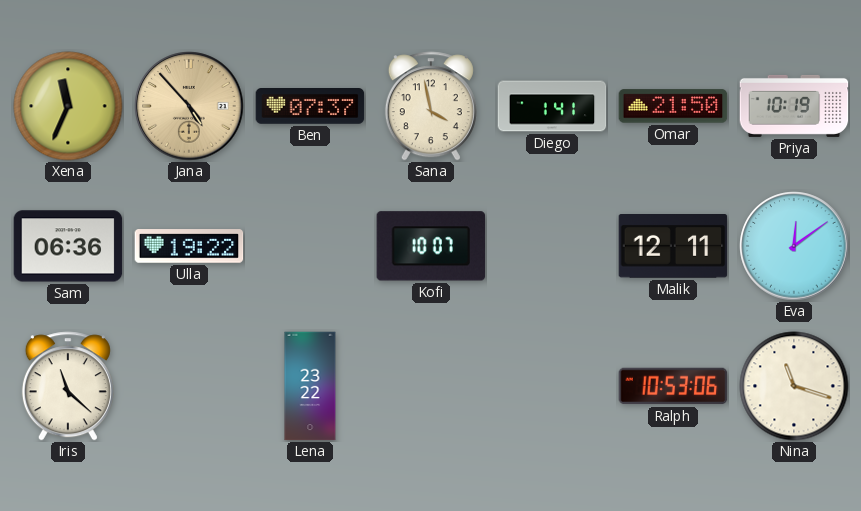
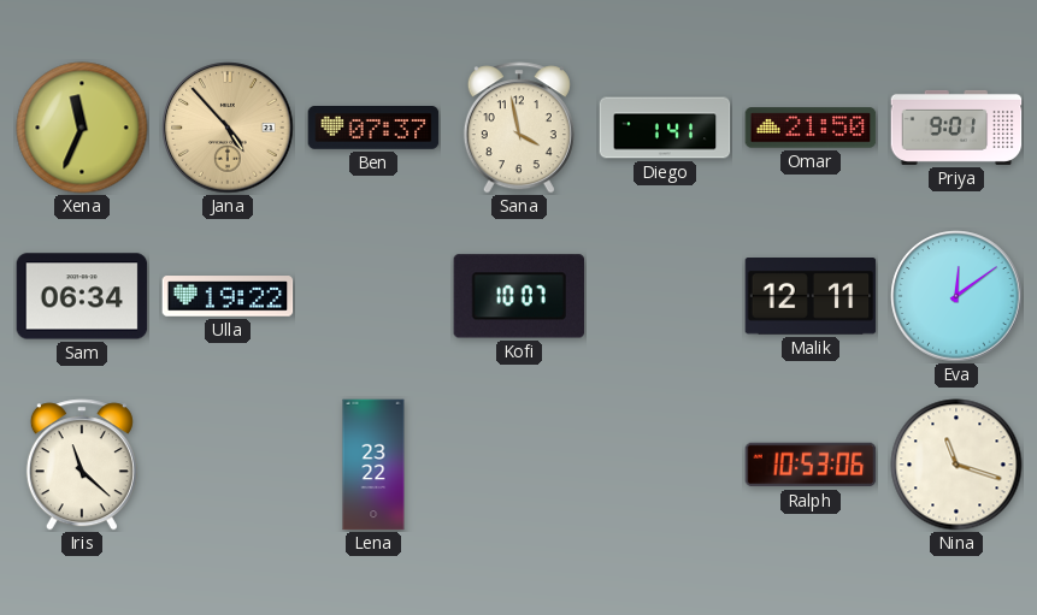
Priya: 10:19 -> 9:01 (956, 128)
Sam: 06:36 -> 06:34 (82, 296)
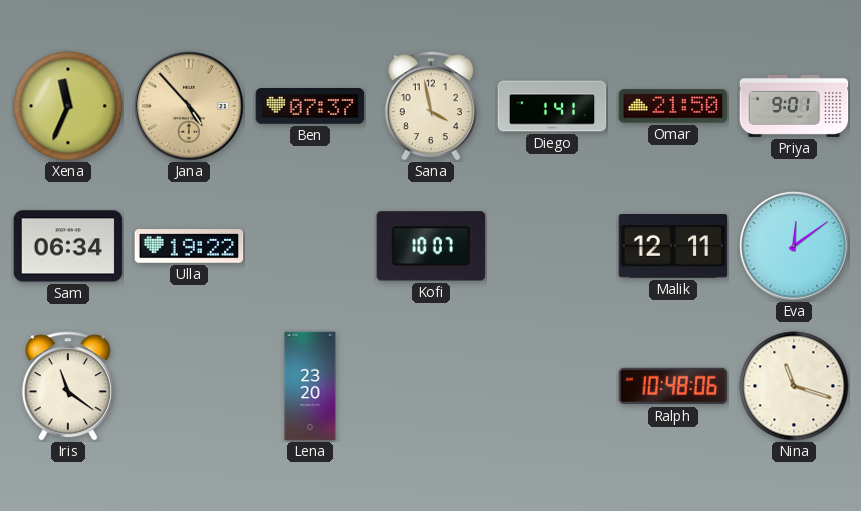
Iris: 11:22 -> 11:21 (68, 386)
Lena: 23:22 -> 23:20 (310, 386)
Ralph: 10:53 -> 10:48 (673, 386)
